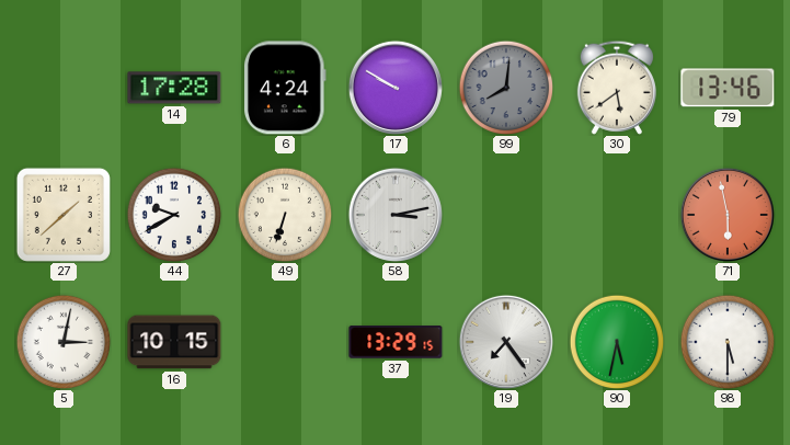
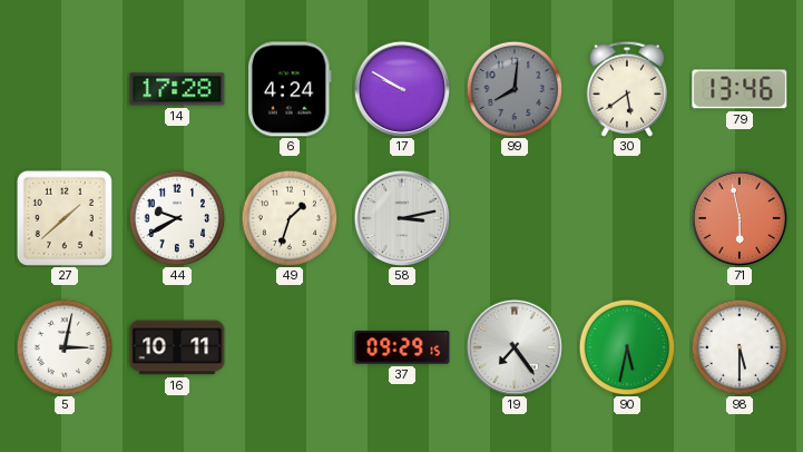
49: 6:33 -> 1:33 (290, 218)
16: 10:15 -> 10:11 (177, 347)
37: 13:29 -> 09:29 (402, 347)
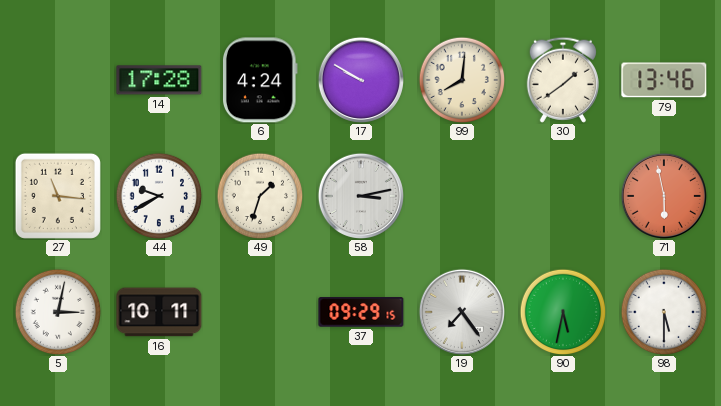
99 dial: grey -> cream (462, 80)
30: 5:39 -> 1:39 (563, 80)
27: 1:38 -> 11:16 (58, 196)
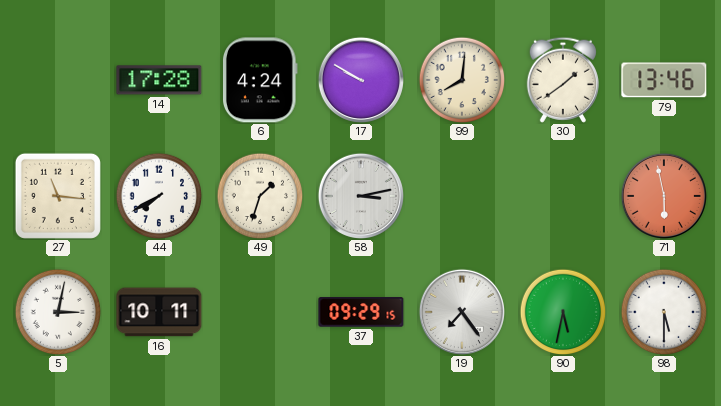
44: 9:40 -> 7:40 (159, 196)
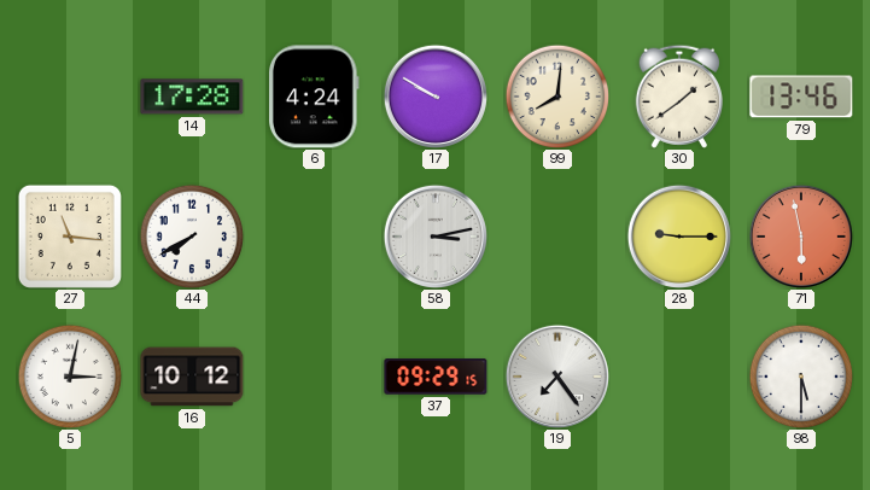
49: 1:33 -> none (260, 196)
28: none -> 9:15 (678, 235)
16: 10:11 -> 10:12 (192, 377)
90: 5:32 -> none (563, 312)
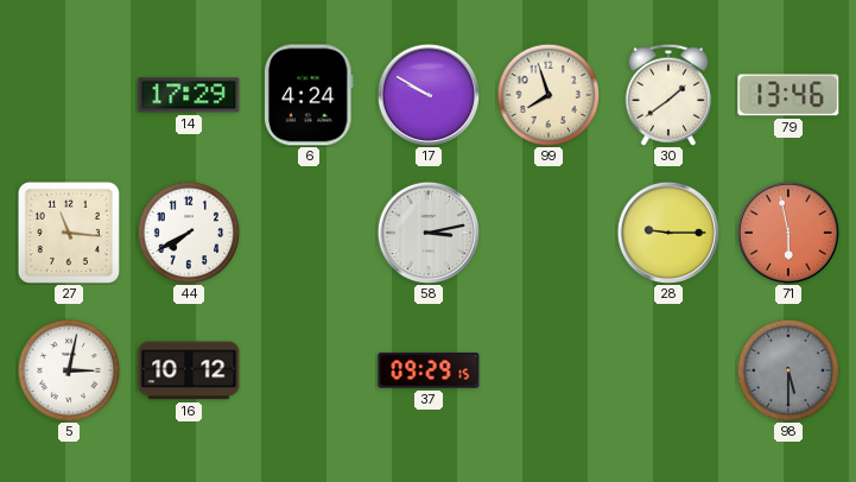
14: 17:28 -> 17:29 (189, 95)
99: 8:01 -> 7:57 (549, 95)
19: 7:24 -> none (556, 375)
98 dial: white -> grey (788, 370)
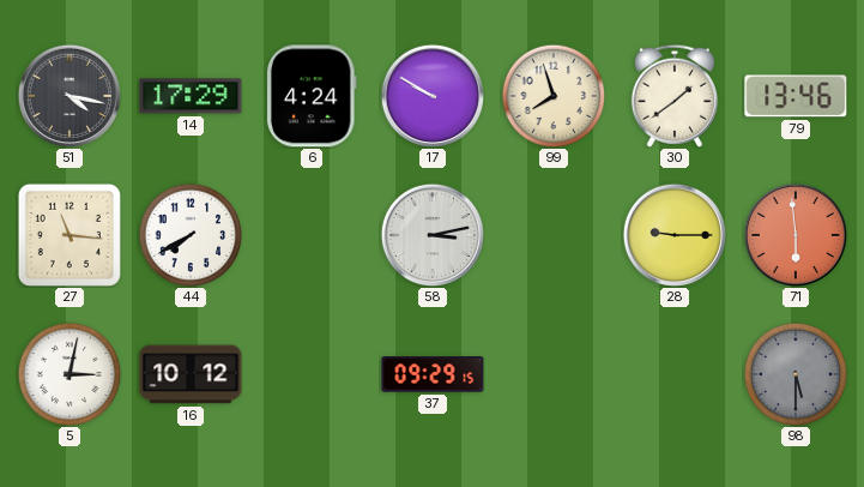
51: none -> 4:17 (68, 95)
71: 5:58 -> 5:59 (794, 234)
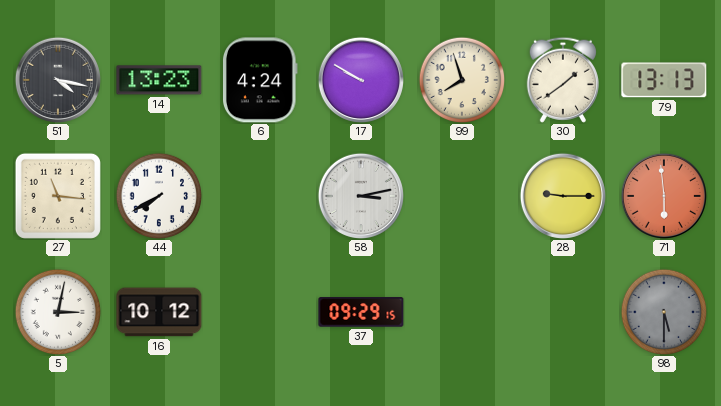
14: 17:29 -> 13:23 (159, 80)
79: 13:46 -> 13:13 (664, 80)
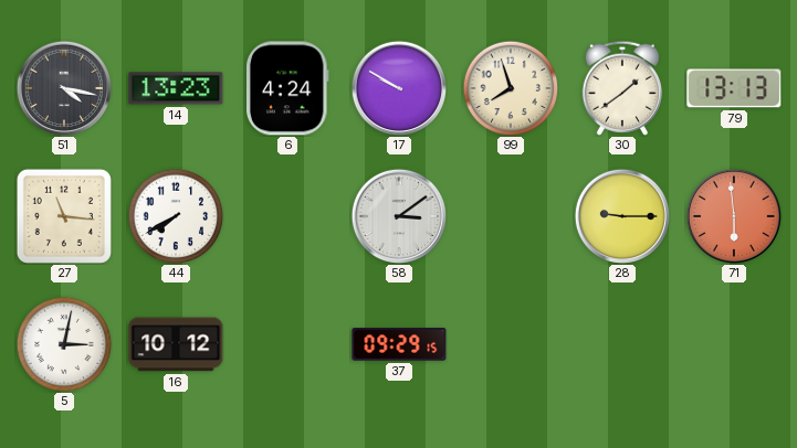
58: 3:13 -> 3:09 (398, 215)
98: 5:30 -> none (664, 312)
